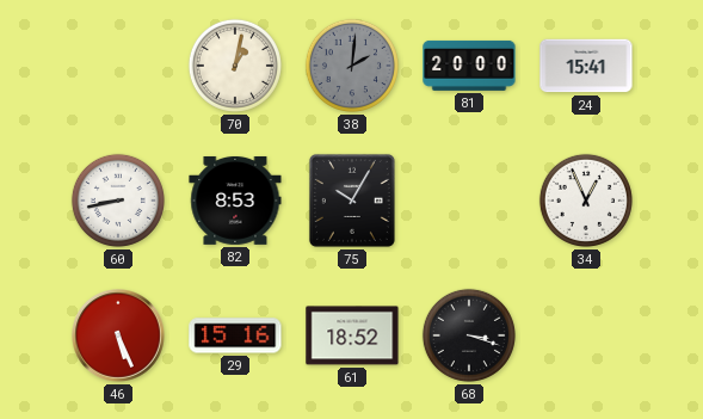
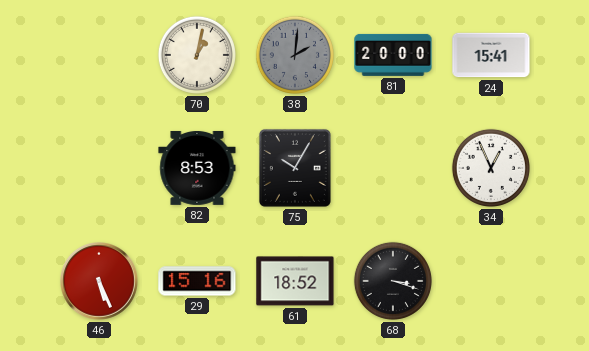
60: 8:43 -> none (118, 201)
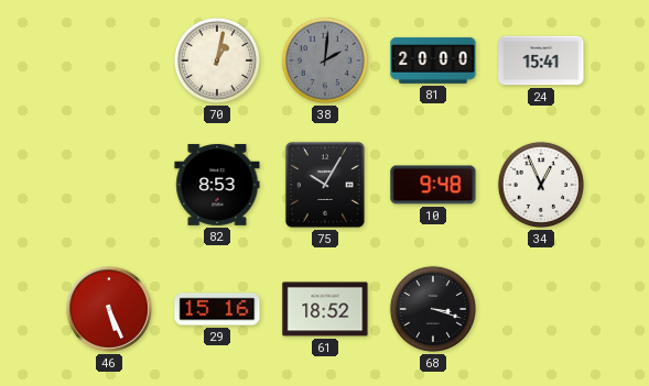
10: none -> 9:48 (433, 185)
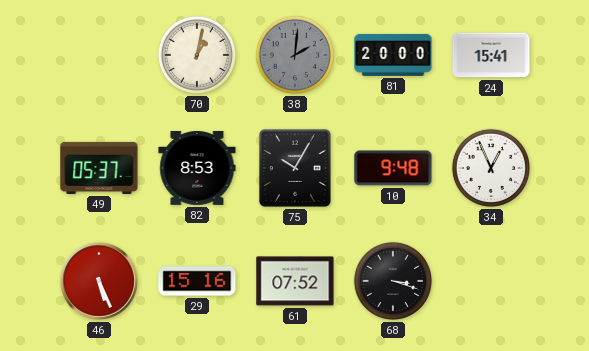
49: none -> 05:37 (99, 168)
61: 18:52 -> 07:52 (295, 281)
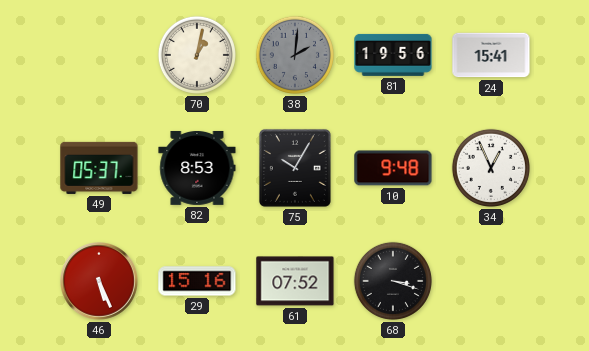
81: 20:00 -> 19:56 (393, 55)
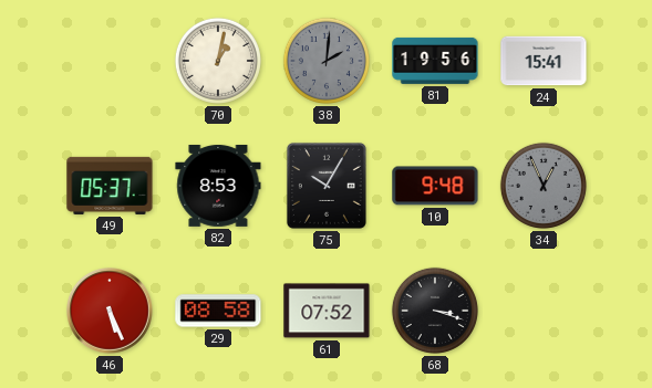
34 dial: white -> grey (544, 186)
29: 15:16 -> 08:58 (218, 311)
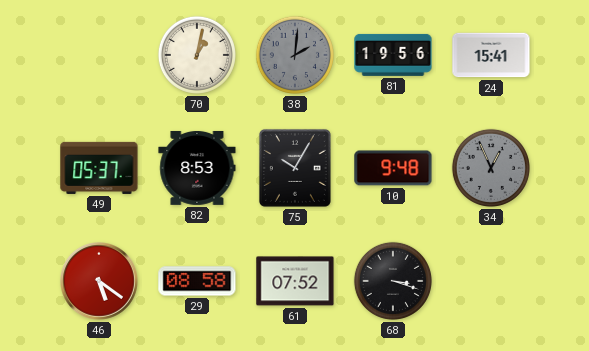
46: 5:26 -> 5:21 (100, 282)
